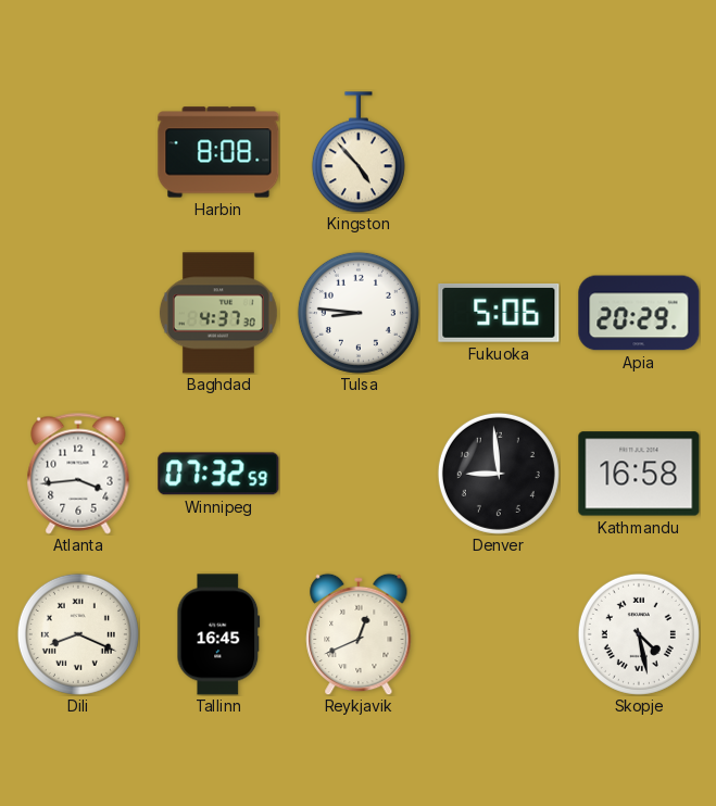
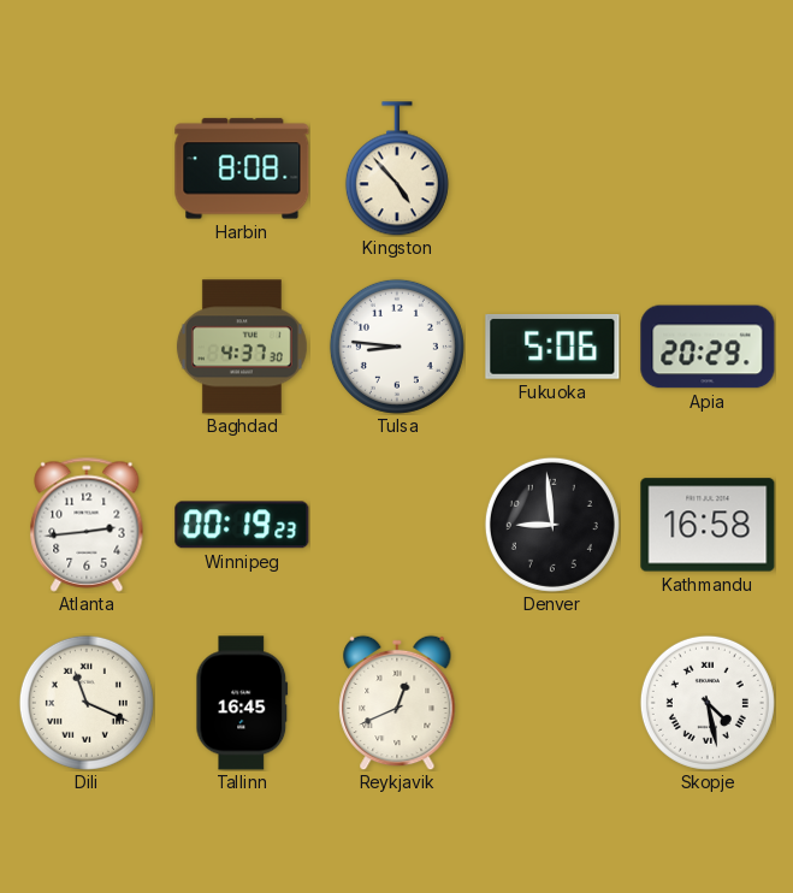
Atlanta: 3:44 -> 2:44 (87, 525)
Winnipeg: 07:32 -> 00:19 (242, 525)
Dili: 8:19 -> 11:19 (87, 703)
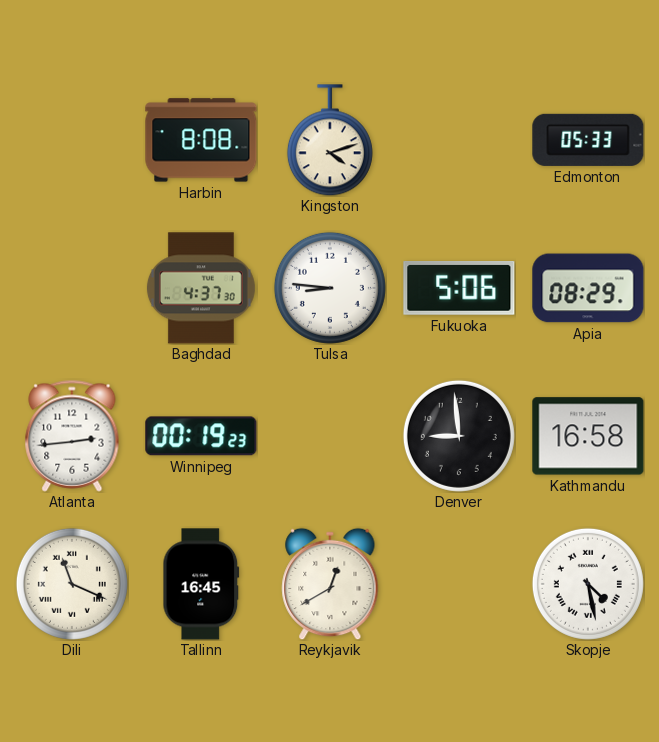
Kingston: 4:53 -> 4:12 (330, 140)
Edmonton: none -> 05:33 (588, 140)
Apia: 20:29 -> 08:29 (588, 288)
Reykjavik: 12:41 -> 12:40 (330, 584)
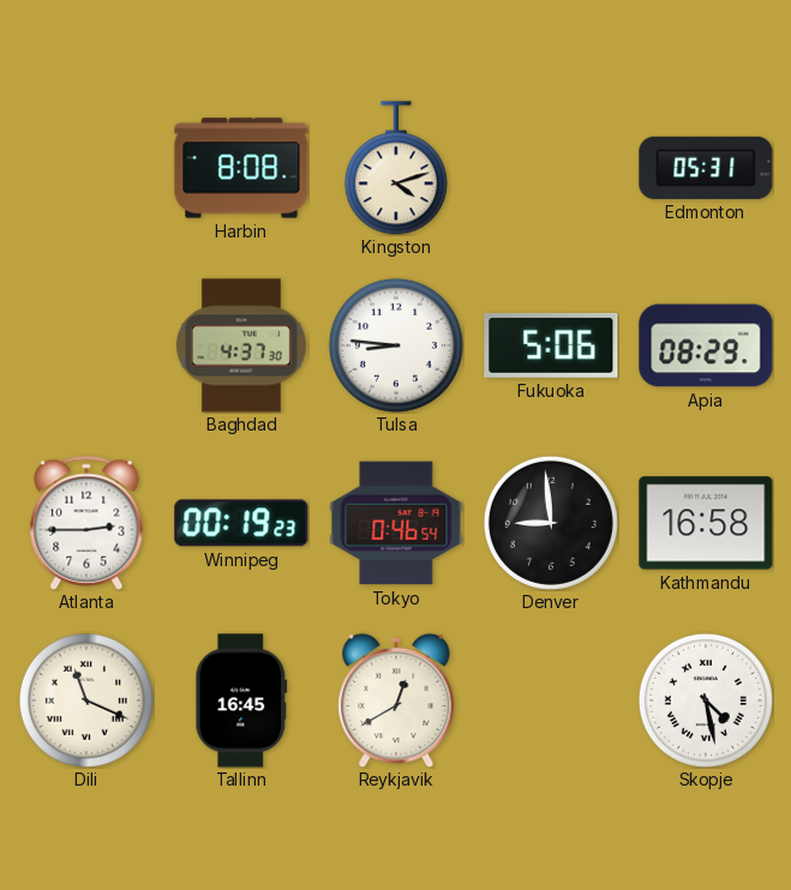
Edmonton: 05:33 -> 05:31 (706, 168)
Atlanta: 2:44 -> 2:45 (86, 523)
Tokyo: none -> 0:46 (396, 523)
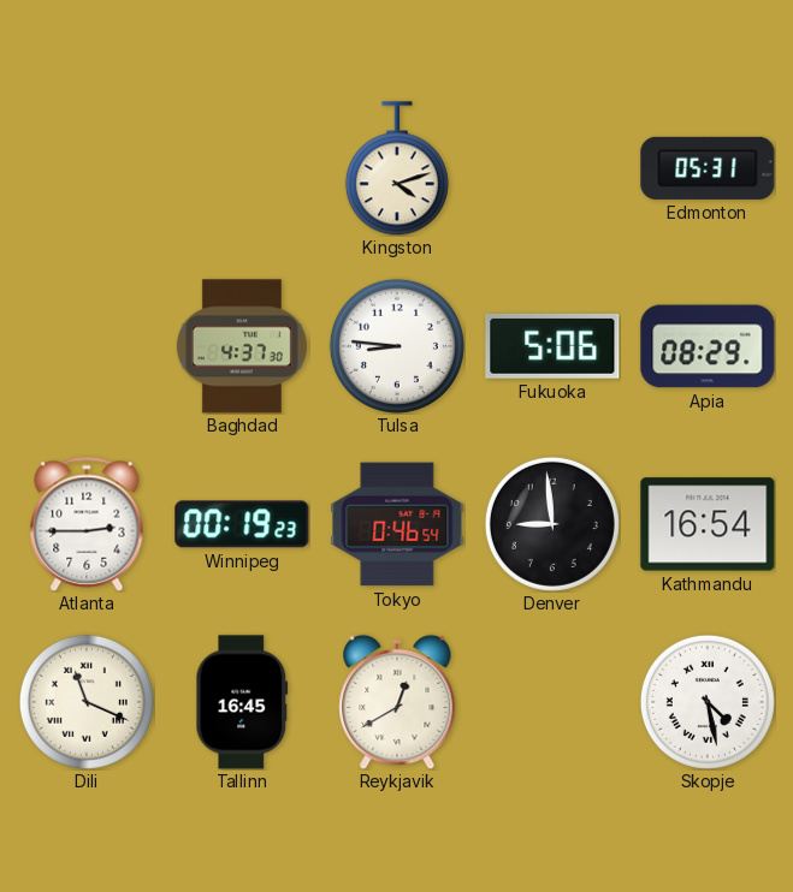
Harbin: 8:08 -> none (241, 168)
Kathmandu: 16:58 -> 16:54 (708, 524)
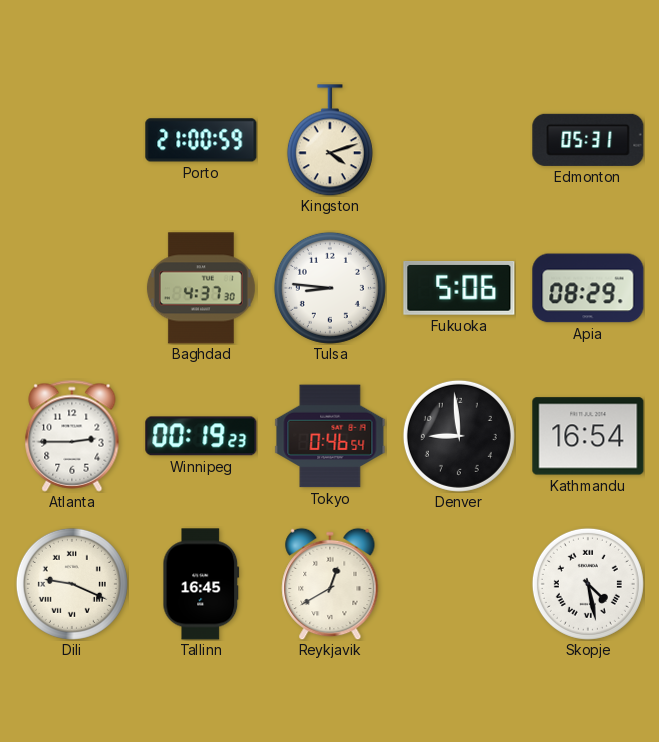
Porto: none -> 21:00 (201, 140)
Dili: 11:19 -> 9:19 (72, 584)
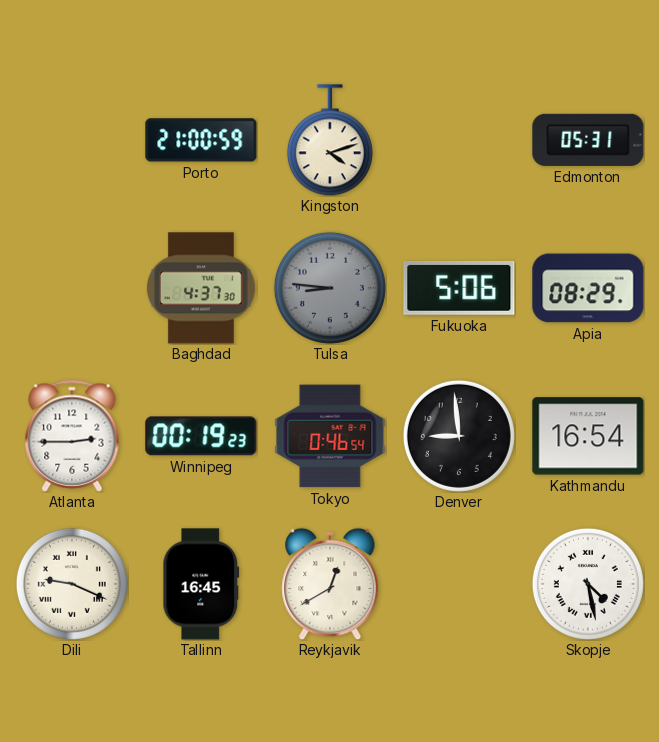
Tulsa dial: white -> grey (330, 288)
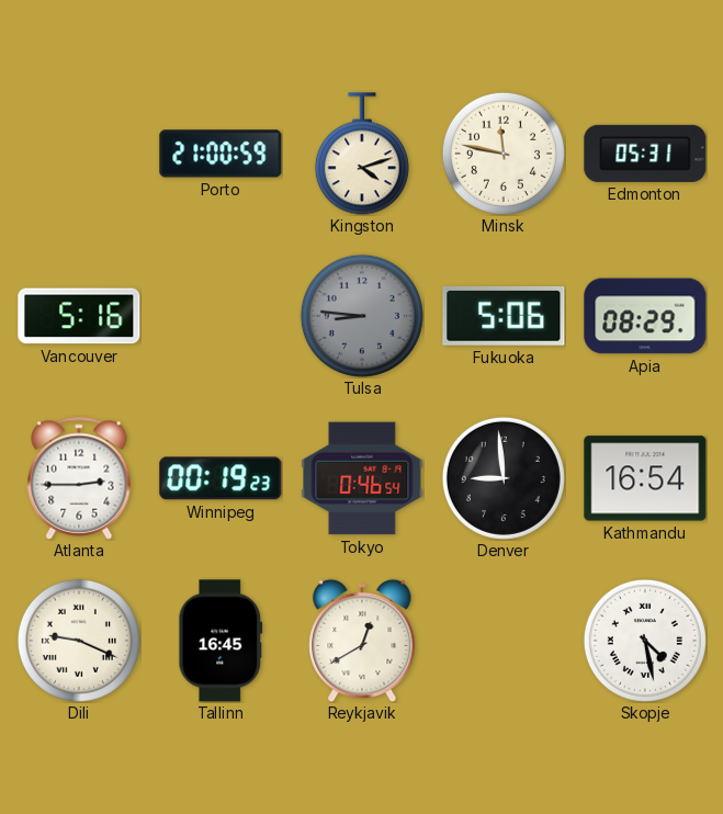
Minsk: none -> 11:47 (504, 154)
Vancouver: none -> 5:16 (79, 316)
Baghdad: 4:37 -> none (201, 288)
